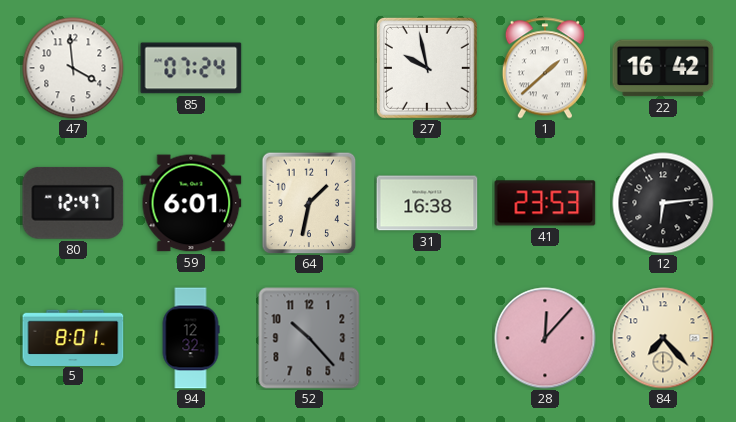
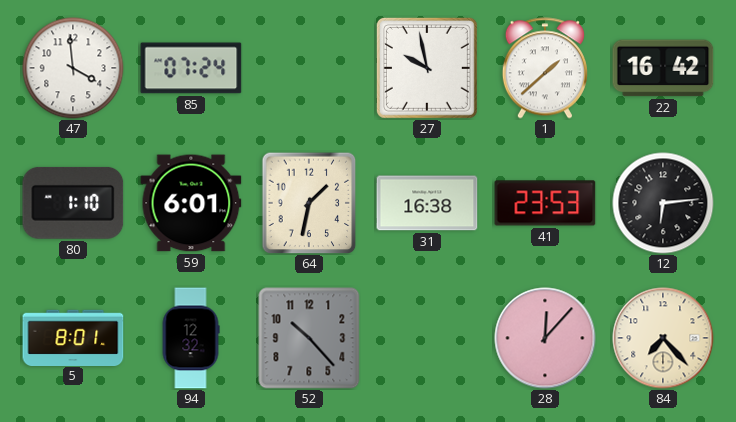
80: 12:47 -> 1:10 (73, 203)
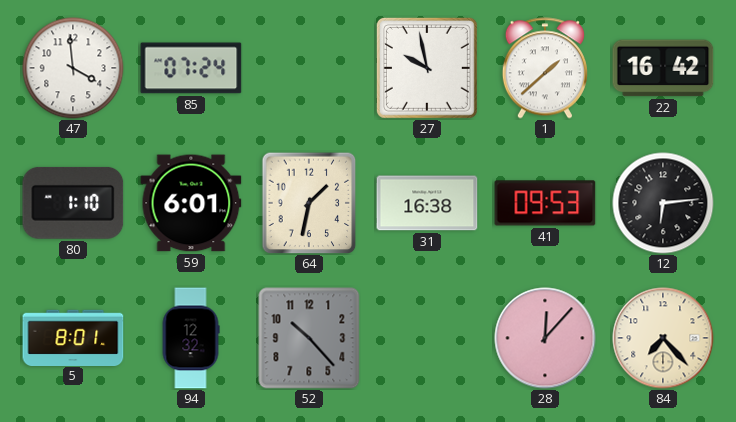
41: 23:53 -> 09:53 (545, 203)
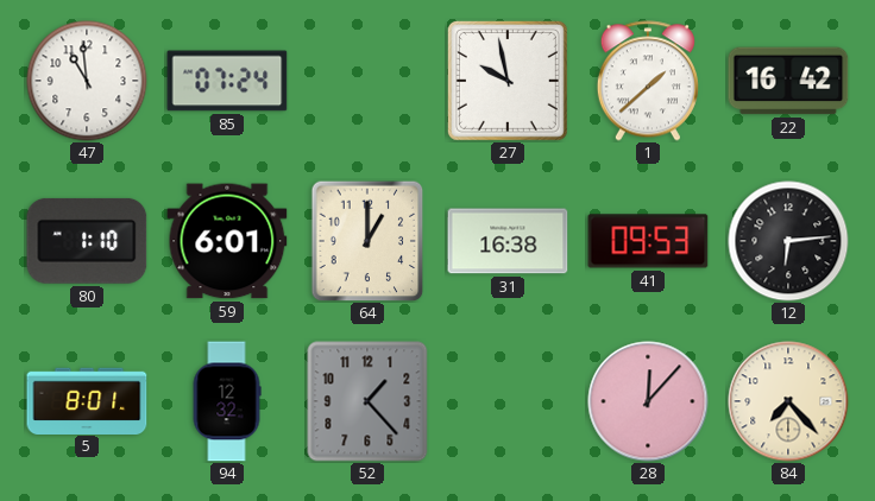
47: 3:59 -> 10:59 (87, 81)
64: 1:32 -> 1:00 (367, 241)
52: 10:23 -> 1:23 (367, 401)
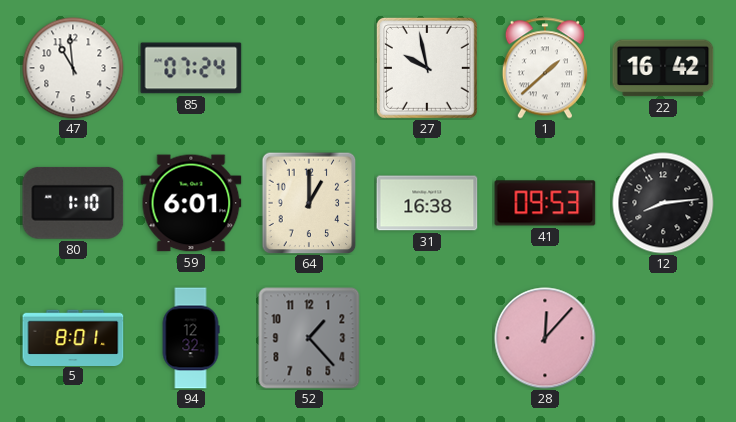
12: 6:14 -> 8:14 (663, 203)
84: 7:23 -> none (788, 401)
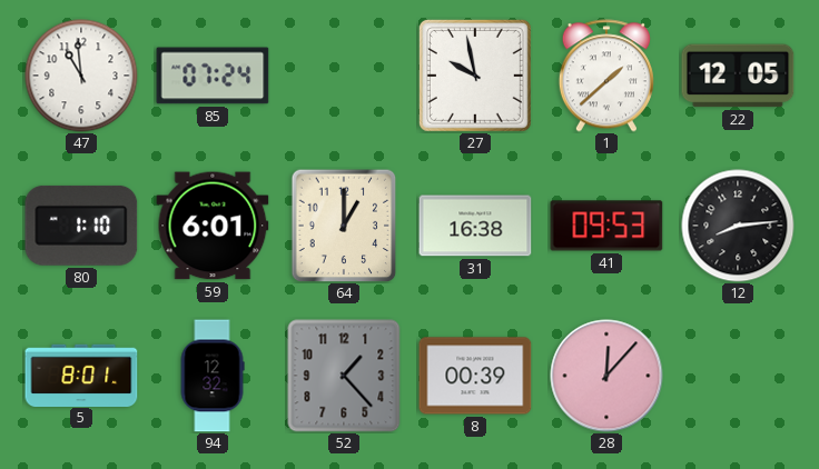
22: 16:42 -> 12:05 (738, 76)
8: none -> 00:39 (475, 376)
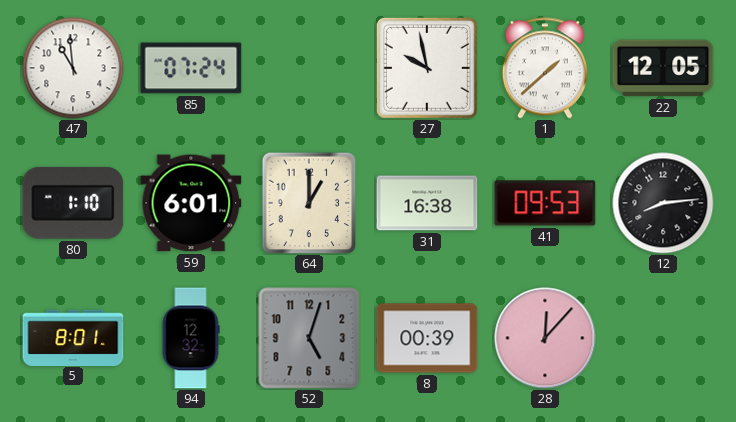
52: 1:23 -> 5:03 (309, 338)
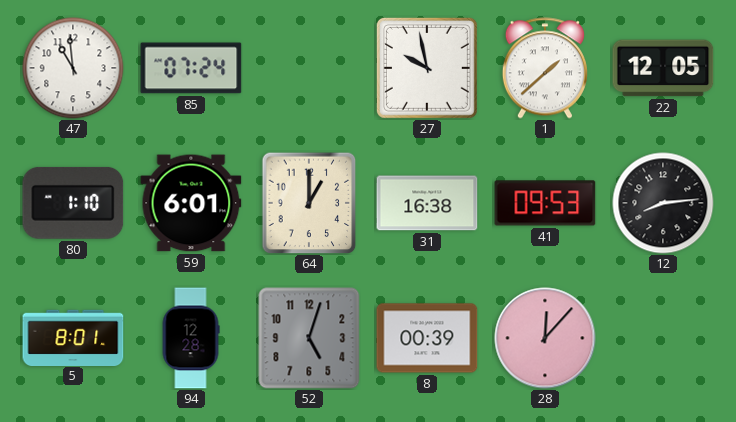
94: 12:32 -> 12:28 (191, 338)
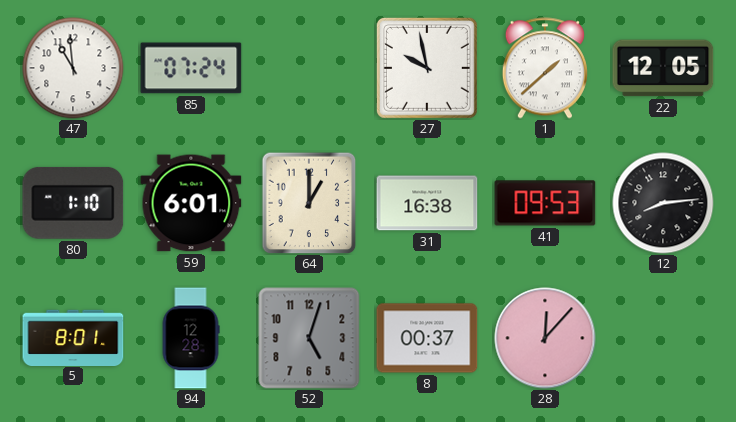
8: 00:39 -> 00:37 (427, 338)
